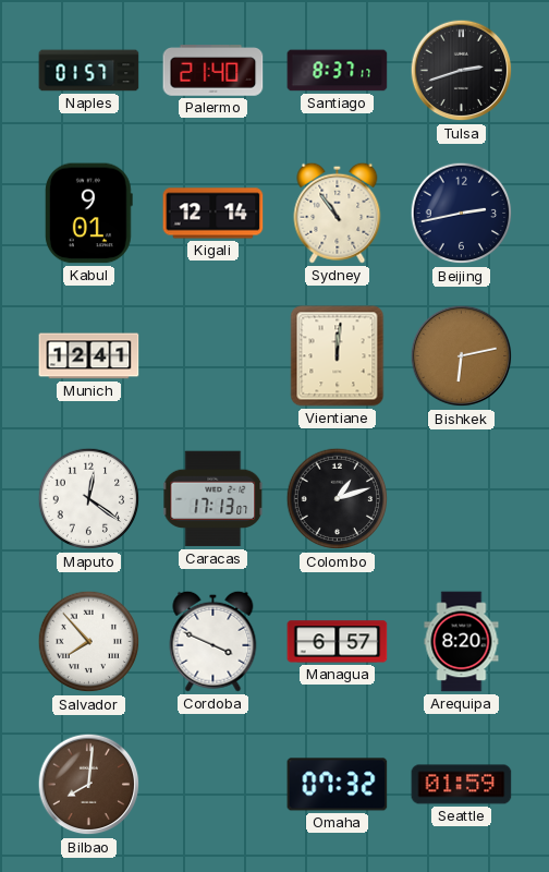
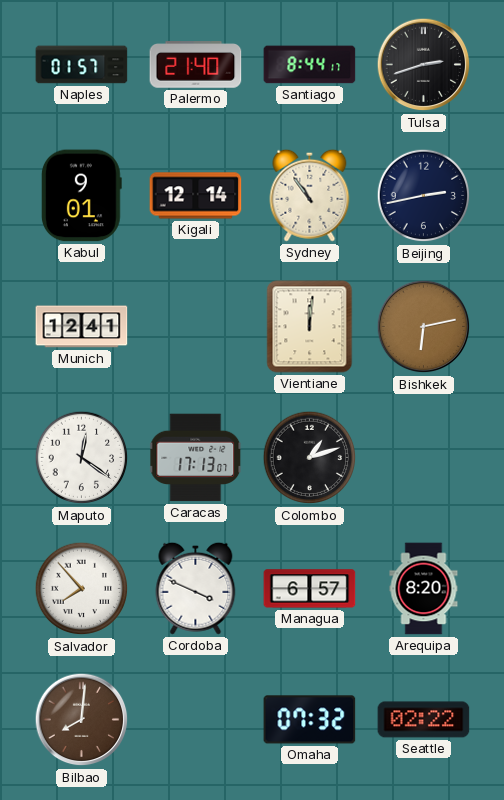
Santiago: 8:37 -> 8:44 (310, 65)
Seattle: 01:59 -> 02:22 (424, 720)
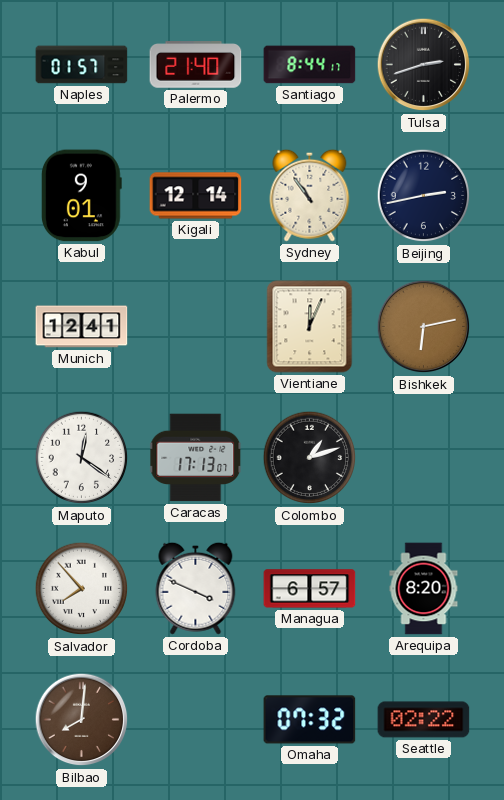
Vientiane: 12:01 -> 12:04 (310, 327)
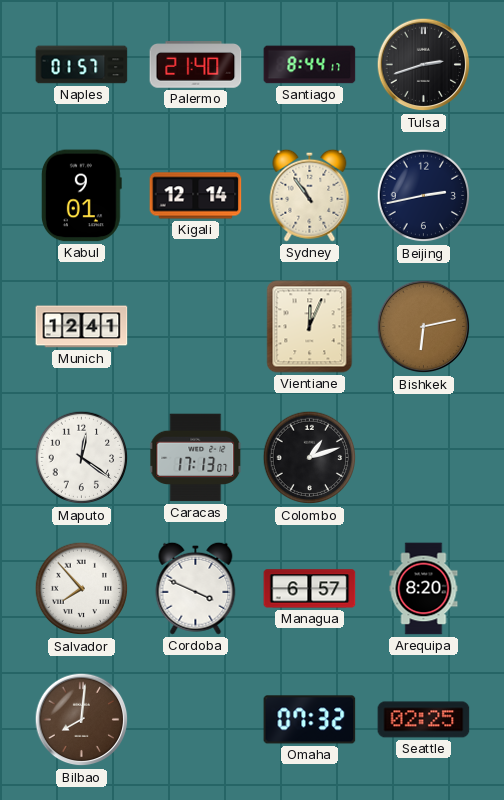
Seattle: 02:22 -> 02:25 (424, 720)
